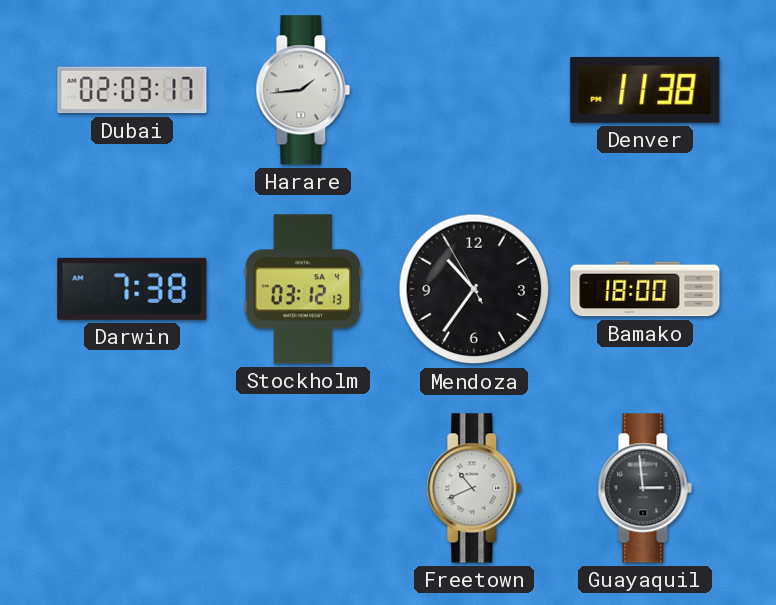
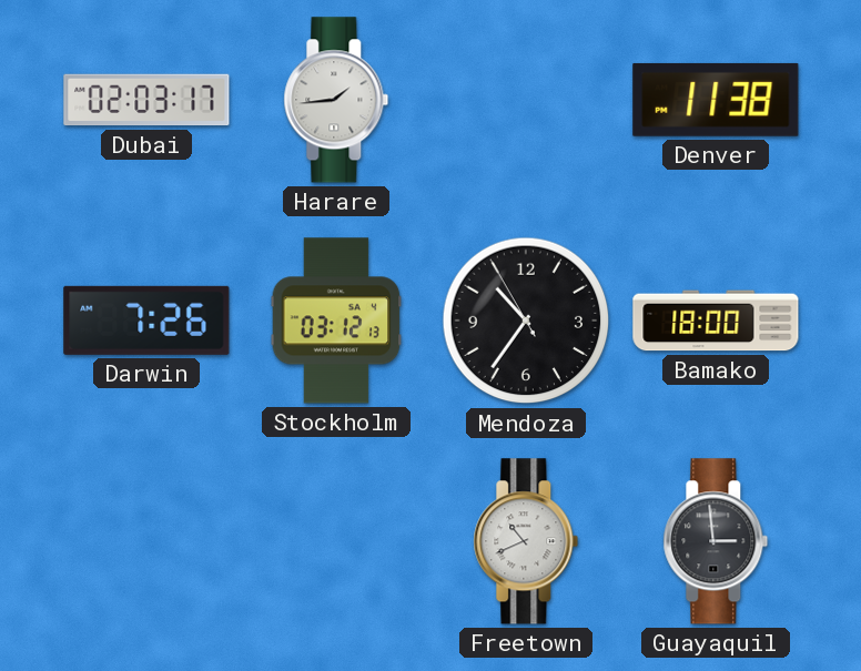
Darwin: 7:38 -> 7:26 (146, 321)
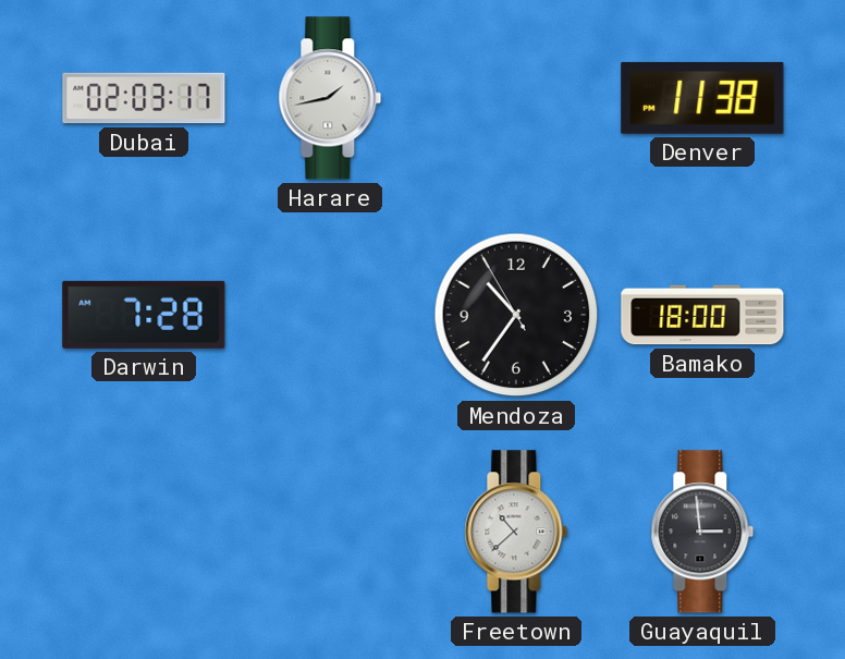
Harare: 1:44 -> 1:43 (330, 98)
Darwin: 7:26 -> 7:28 (144, 315)
Stockholm: 03:12 -> none (336, 321)
Freetown: 10:41 -> 10:38 (516, 532)
